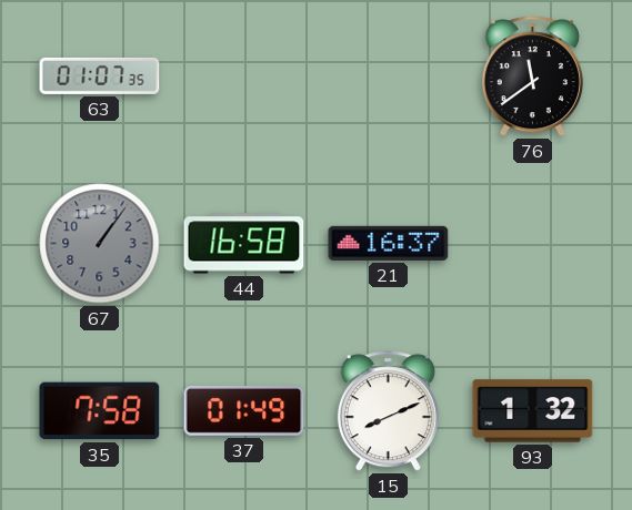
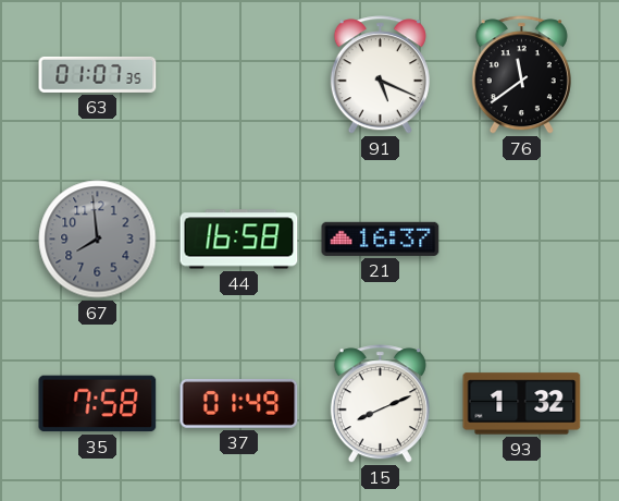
91: none -> 5:19 (380, 75)
67: 1:06 -> 7:59 (98, 240)
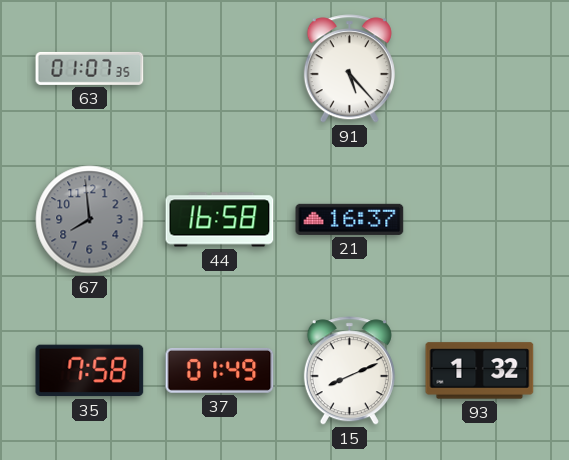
91: 5:19 -> 5:23 (349, 69)
76: 11:39 -> none (521, 75)
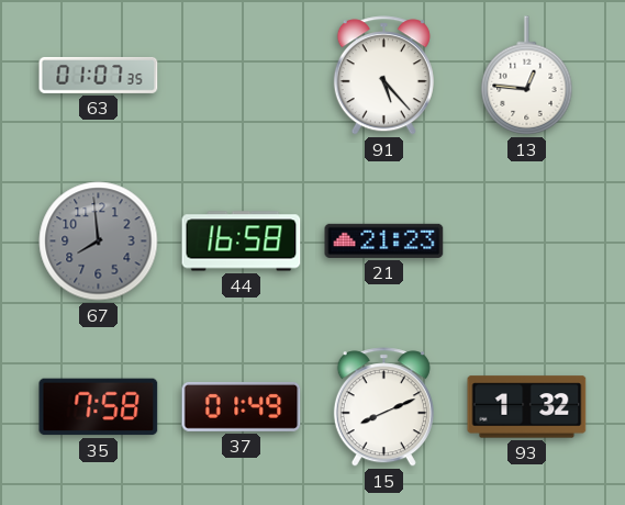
13: none -> 12:46 (527, 76)
21: 16:37 -> 21:23 (384, 240)
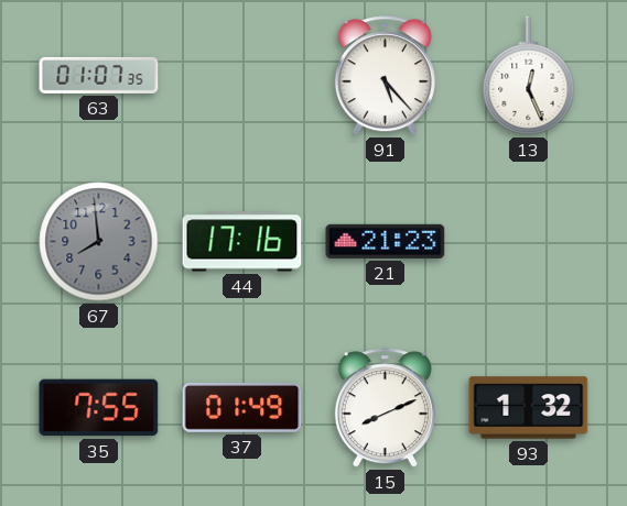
13: 12:46 -> 12:26 (529, 76)
44: 16:58 -> 17:16 (242, 242)
35: 7:58 -> 7:55 (99, 408)
